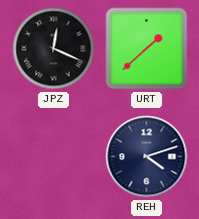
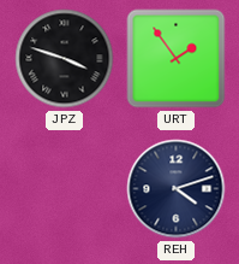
JPZ: 12:19 -> 3:48 (65, 59)
URT: 1:38 -> 1:54 (177, 59)
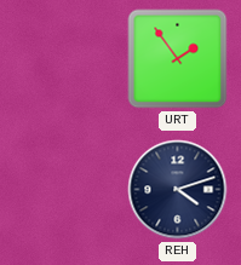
JPZ: 3:48 -> none (65, 59)
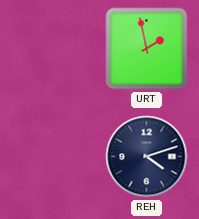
URT: 1:54 -> 1:58 (147, 49)
